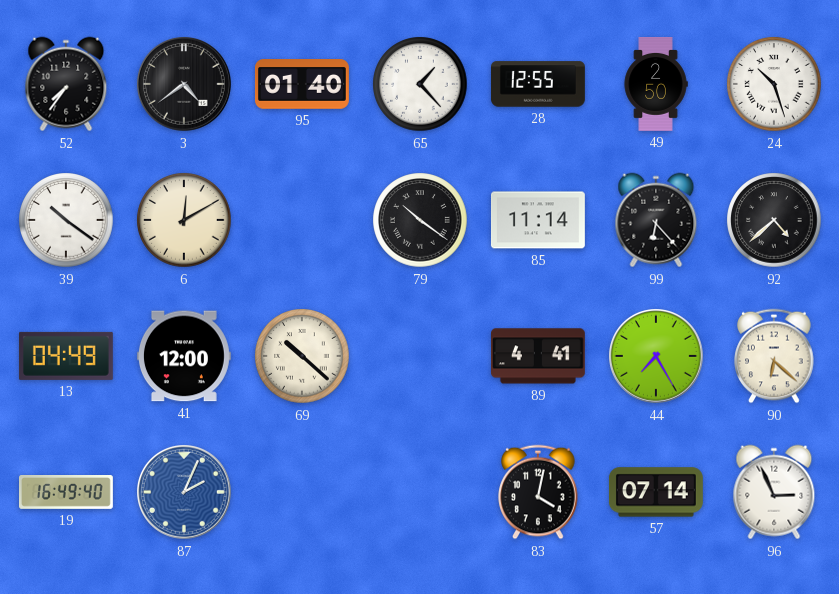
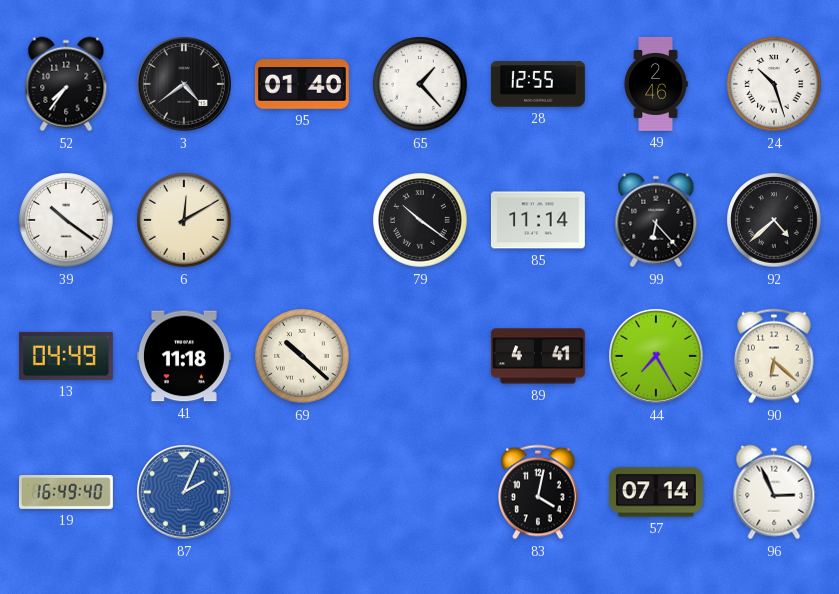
49: 2:50 -> 2:46 (656, 85)
41: 12:00 -> 11:18 (184, 356)
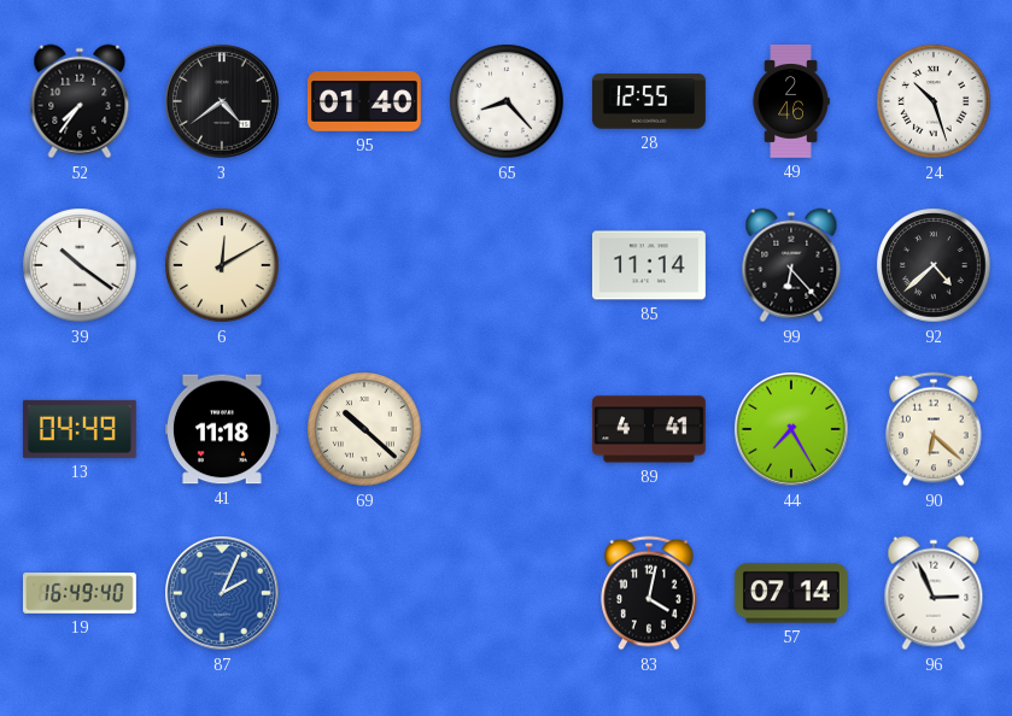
65: 1:23 -> 8:23 (507, 101)
79: 10:21 -> none (420, 220)
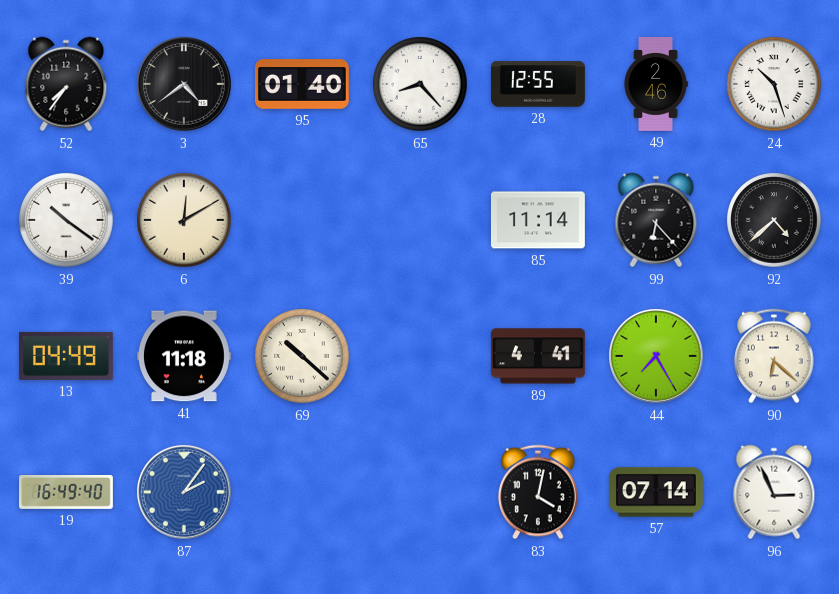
87: 2:04 -> 2:06 (185, 493)
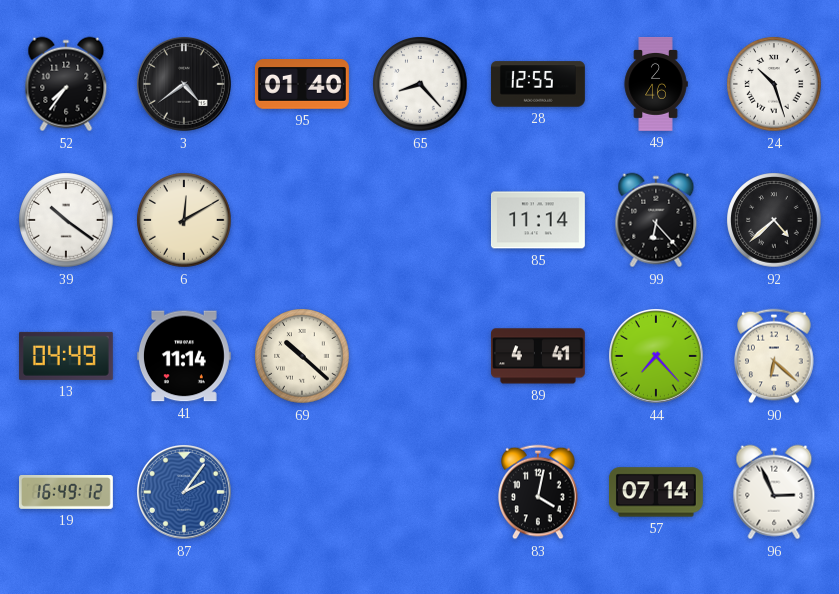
41: 11:18 -> 11:14 (184, 356)
44: 7:25 -> 7:23 (657, 357)
19: 16:49:40 -> 16:49:12 (67, 493)
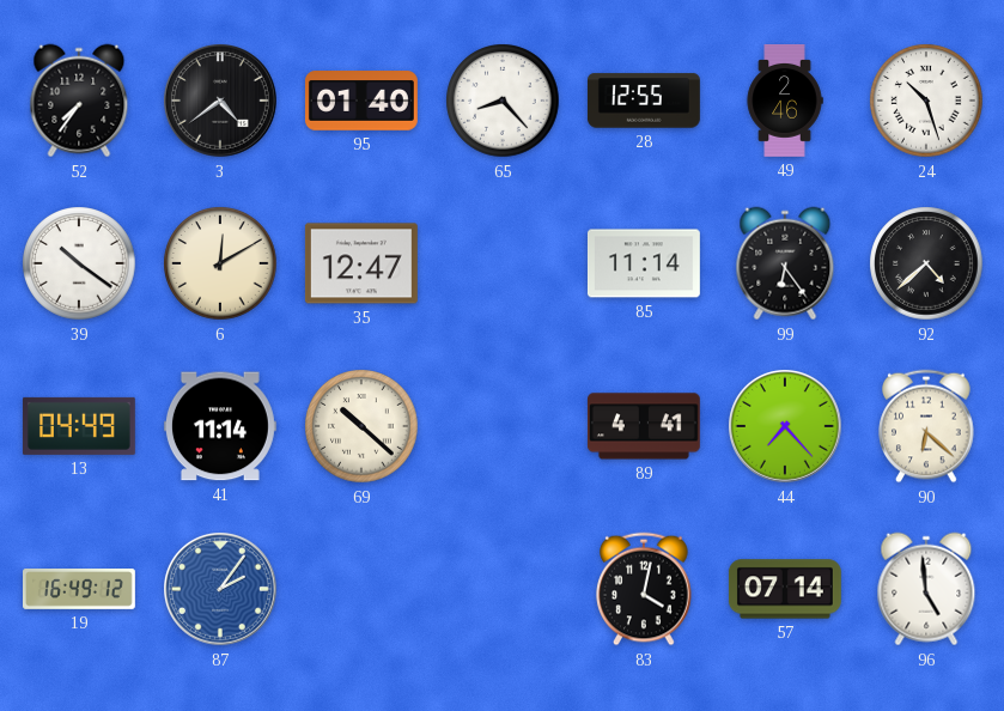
35: none -> 12:47 (361, 263)
99: 6:23 -> 6:24 (785, 263)
96: 2:56 -> 4:59 (926, 589)
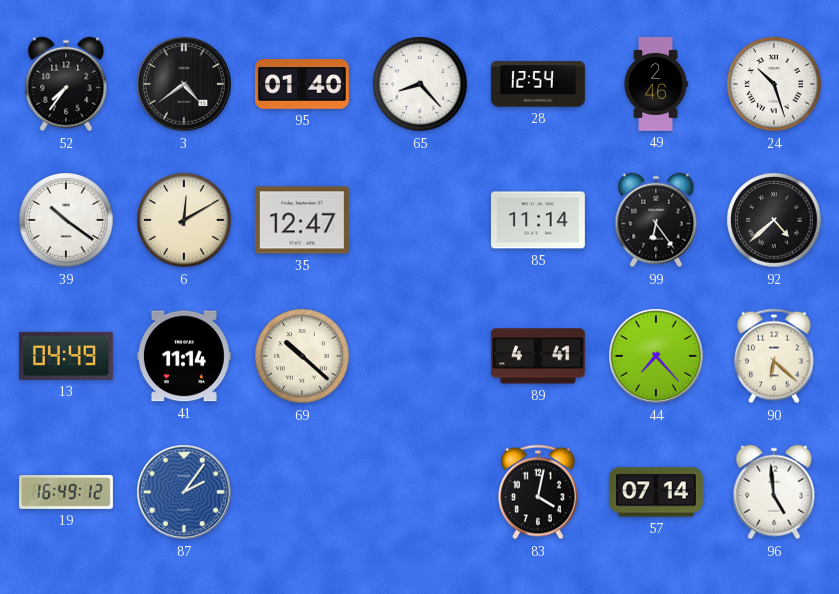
28: 12:55 -> 12:54 (538, 84)
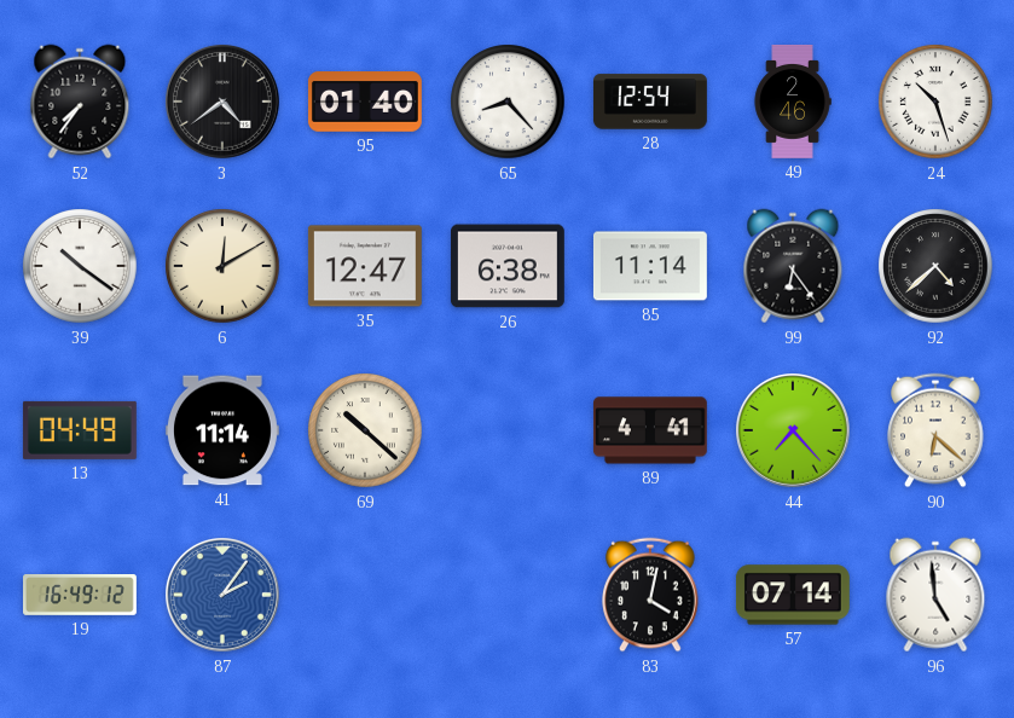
26: none -> 6:38 (508, 266)
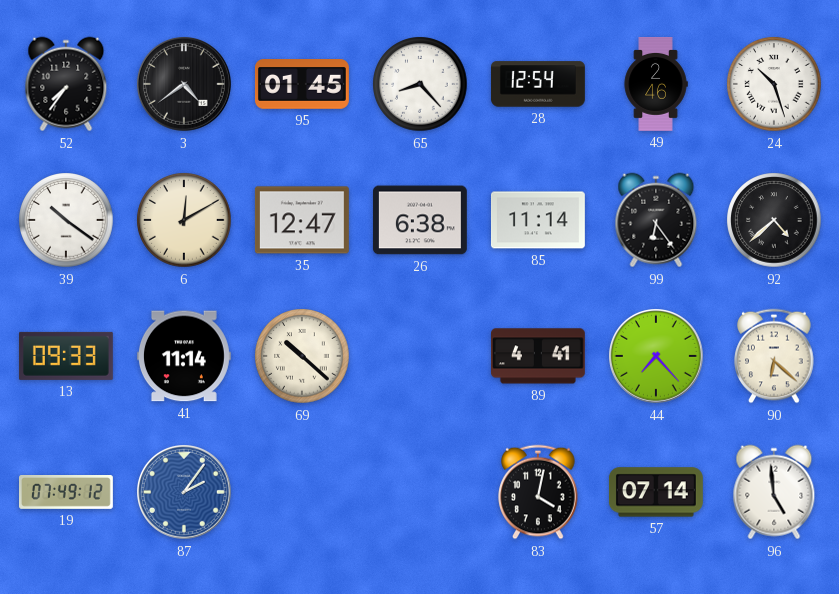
95: 01:40 -> 01:45 (302, 84)
13: 04:49 -> 09:33 (66, 356)
19: 16:49 -> 07:49 (67, 493)
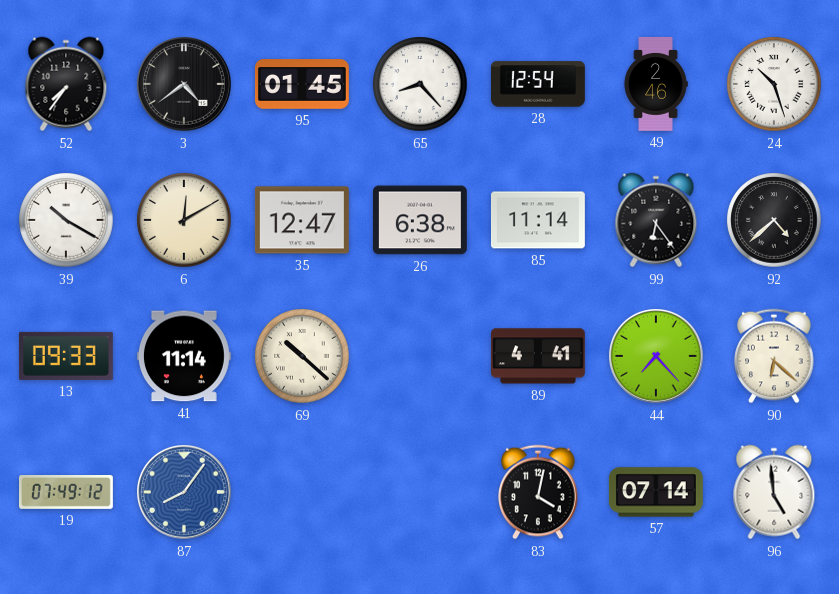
39: 10:21 -> 10:20 (66, 220)
87: 2:06 -> 8:06 (185, 493)
